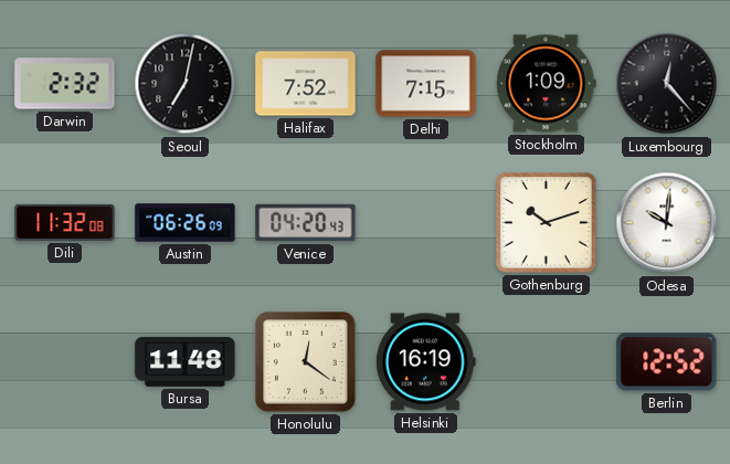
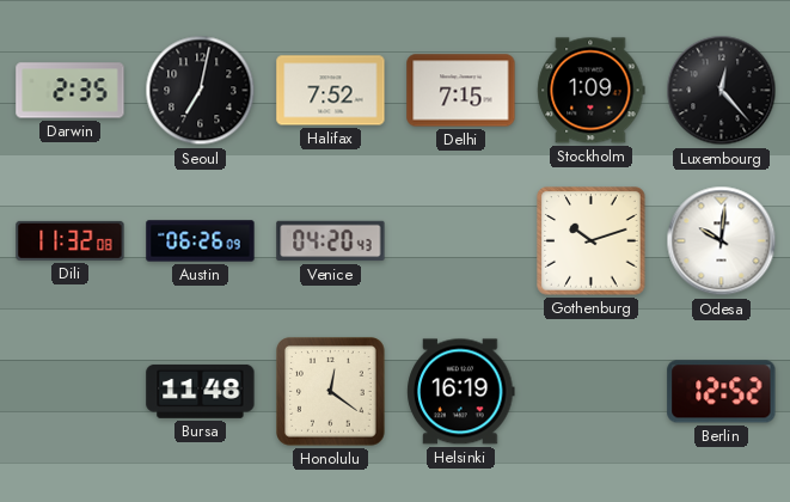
Darwin: 2:32 -> 2:35 (71, 91)
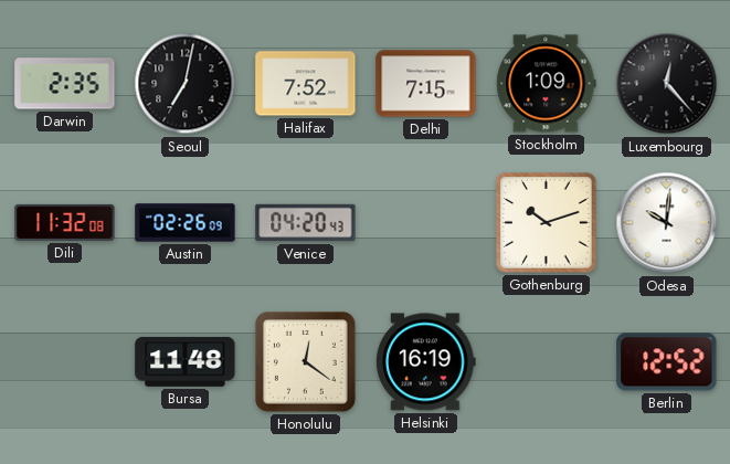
Austin: 06:26 -> 02:26 (186, 223)
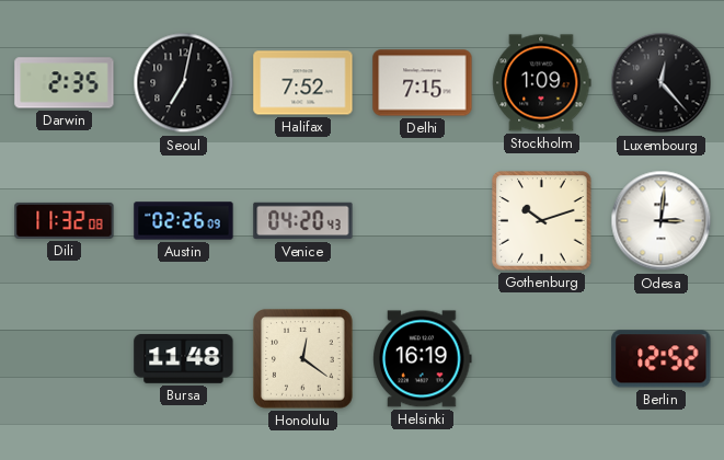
Odesa: 10:01 -> 3:01 (662, 221)
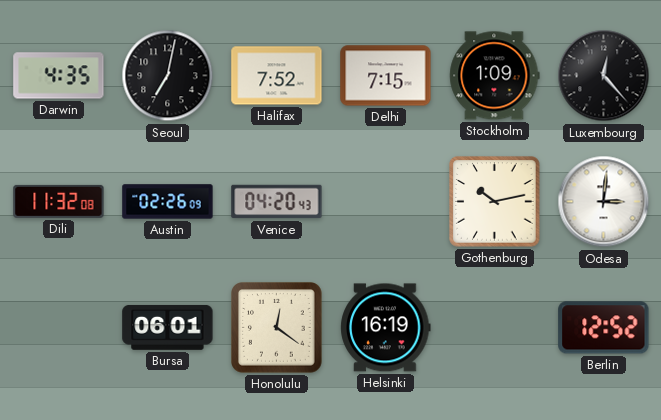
Darwin: 2:35 -> 4:35 (59, 76)
Gothenburg: 10:12 -> 10:13 (495, 202)
Bursa: 11:48 -> 06:01 (168, 327)
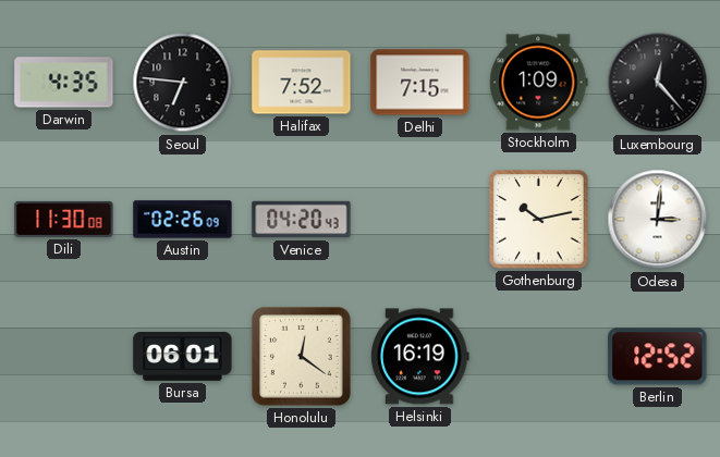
Seoul: 7:02 -> 6:46 (183, 83)
Dili: 11:32 -> 11:30 (64, 219)
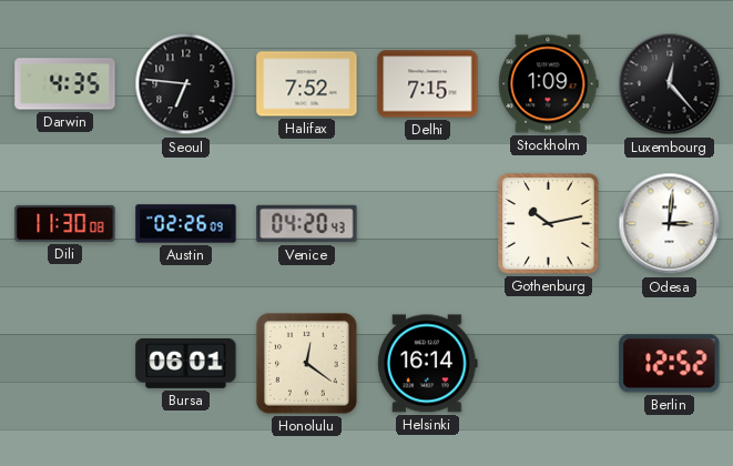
Helsinki: 16:19 -> 16:14 (428, 364)
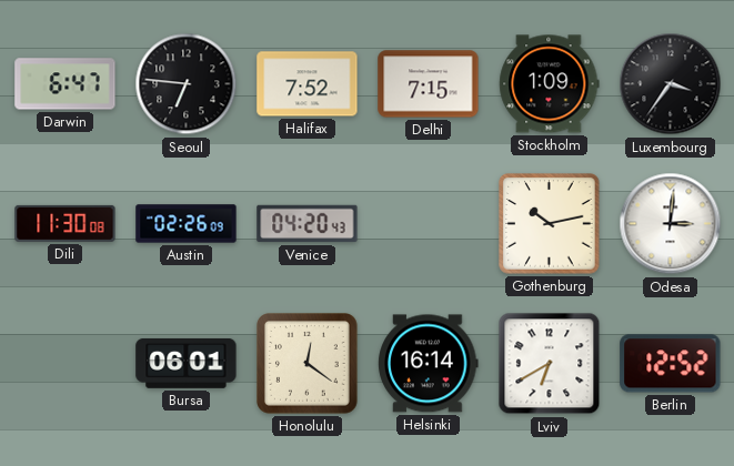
Darwin: 4:35 -> 6:47 (66, 84)
Luxembourg: 12:23 -> 3:36 (671, 84)
Lviv: none -> 6:40 (550, 364)
